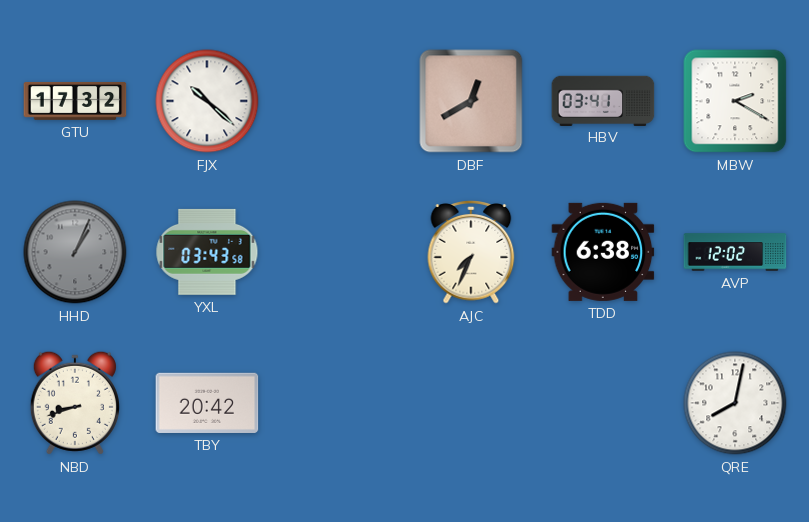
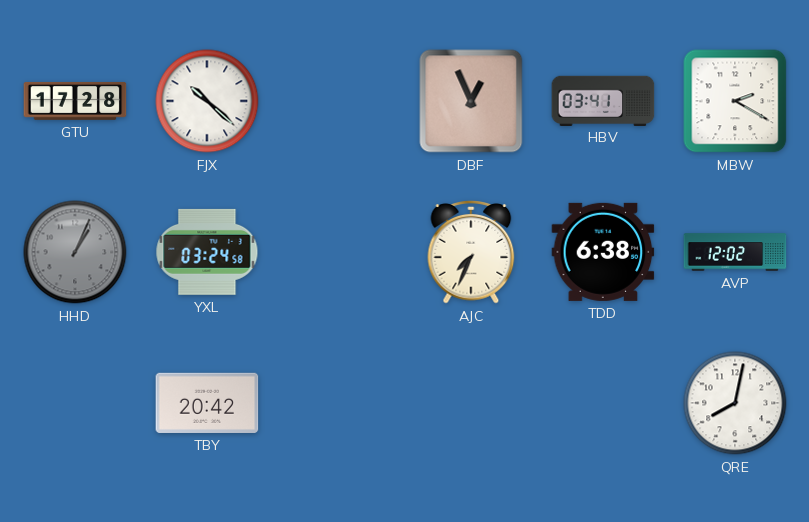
GTU: 17:32 -> 17:28 (75, 101)
DBF: 12:40 -> 12:56 (471, 101)
YXL: 03:43 -> 03:24 (207, 252)
NBD: 8:42 -> none (75, 403)
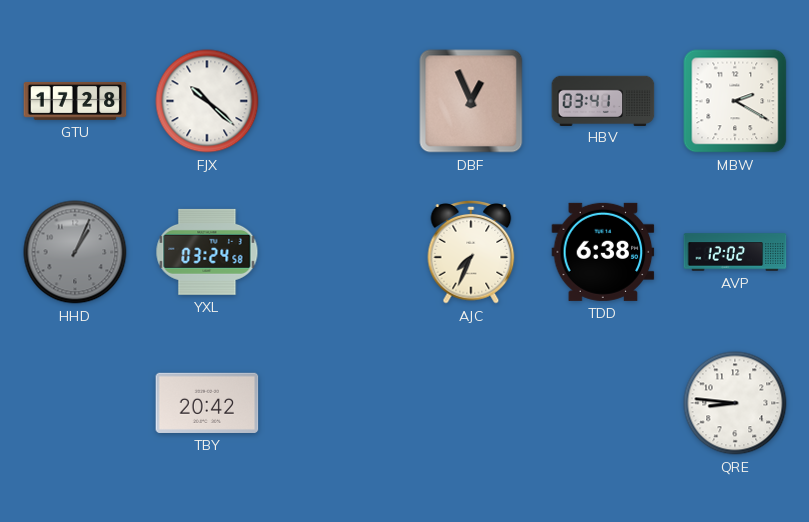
QRE: 8:02 -> 8:46 (735, 403)
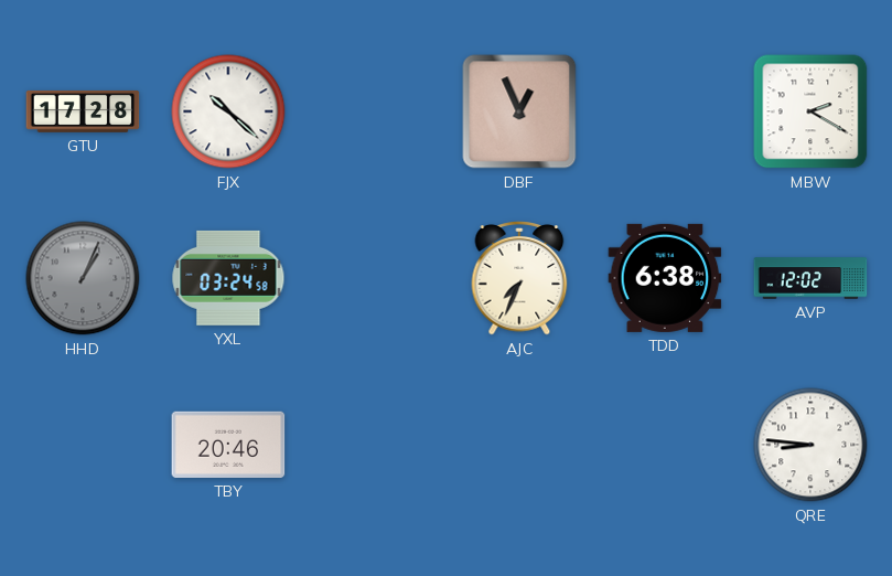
HBV: 03:41 -> none (603, 100)
TBY: 20:42 -> 20:46 (228, 445)
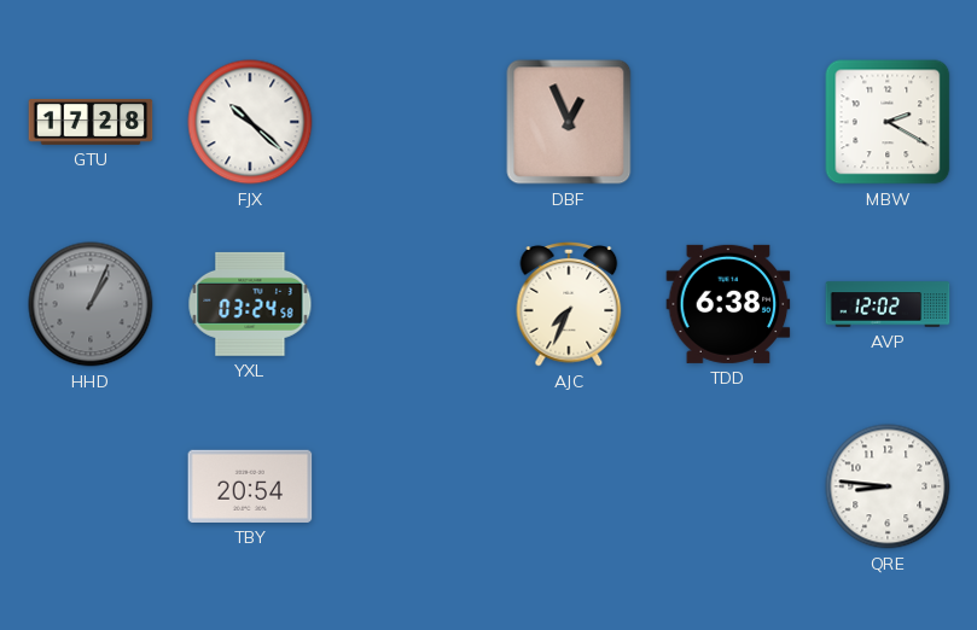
TBY: 20:46 -> 20:54 (250, 486)
